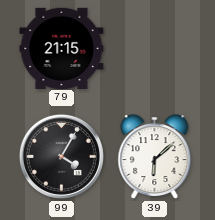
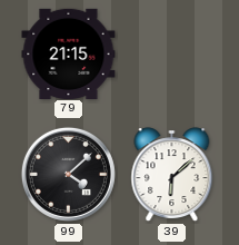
99: 4:05 -> 4:08 (68, 174)
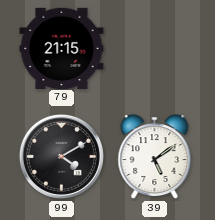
99: 4:08 -> 4:10 (61, 156)
39: 6:08 -> 5:09 (155, 157)
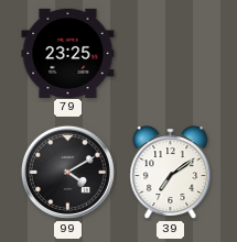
79: 21:15 -> 23:25 (68, 53)
39: 5:09 -> 7:09 (171, 173)
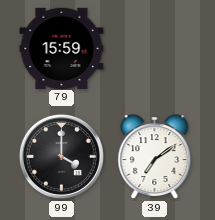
79: 23:25 -> 15:59 (62, 48)
99: 4:10 -> 4:00 (61, 156)
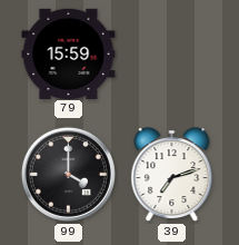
39: 7:09 -> 7:12 (172, 175)
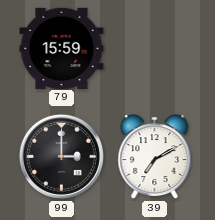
99: 4:00 -> 3:00 (61, 156)
39: 7:12 -> 7:10 (155, 157)
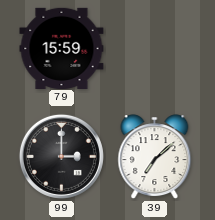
39: 7:10 -> 7:08 (155, 157)
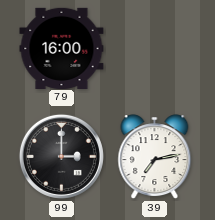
79: 15:59 -> 16:00 (62, 48)
39: 7:08 -> 7:13 (155, 157)
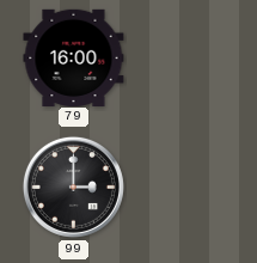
39: 7:13 -> none (155, 157)
